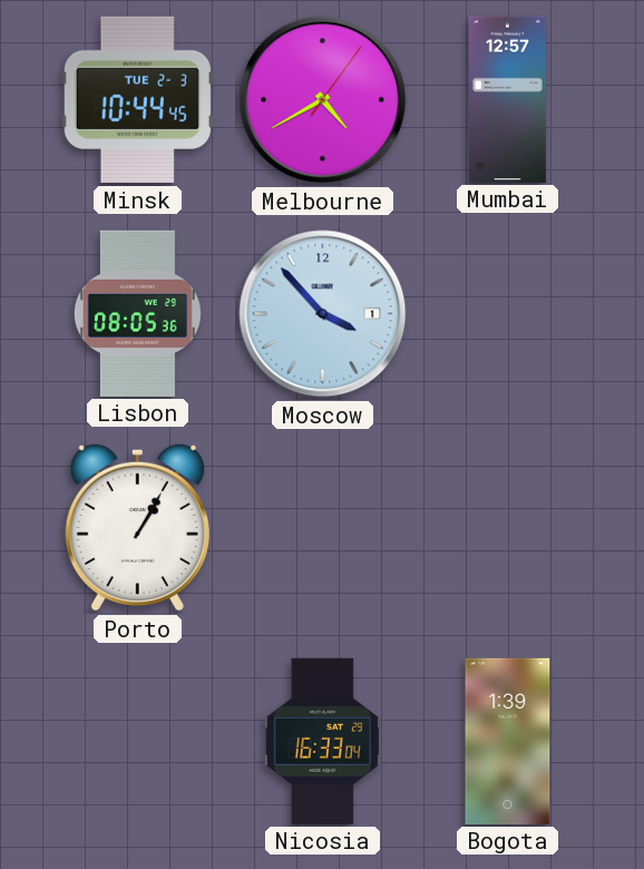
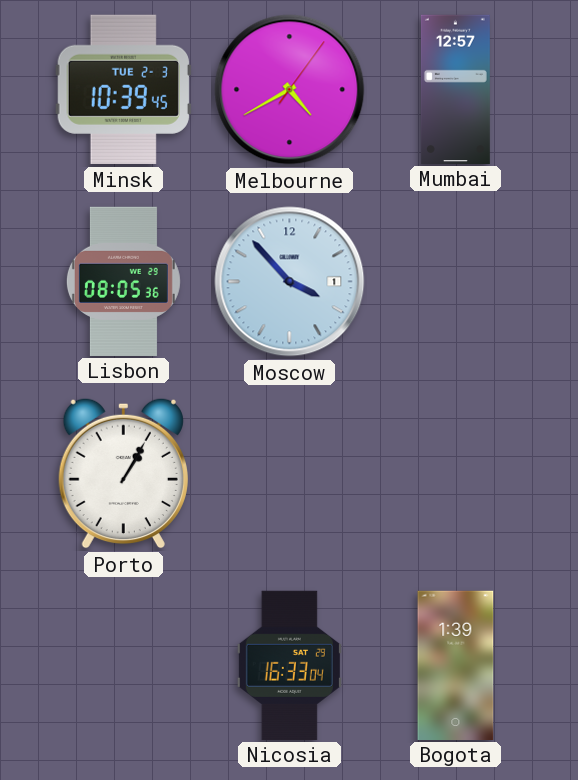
Minsk: 10:44 -> 10:39 (123, 89)
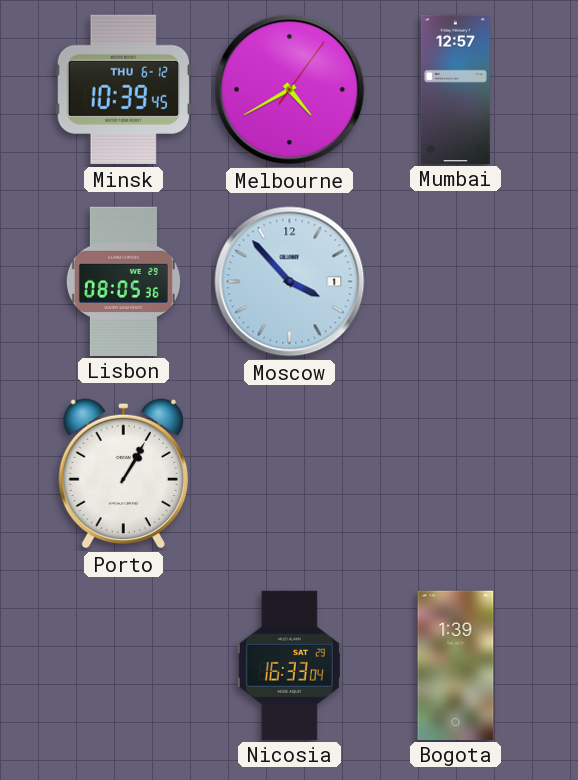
Minsk date: TUE 2-3 -> THU 6-12 (123, 89)
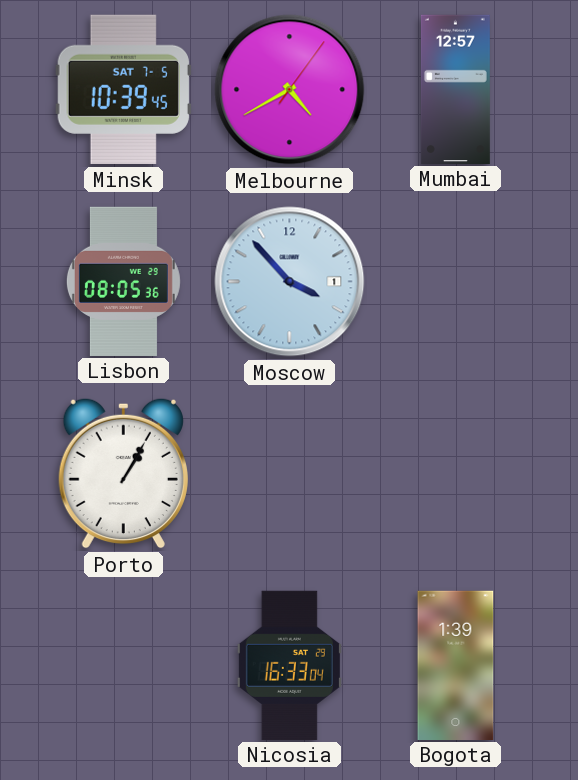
Minsk date: THU 6-12 -> SAT 7-5 (123, 89)
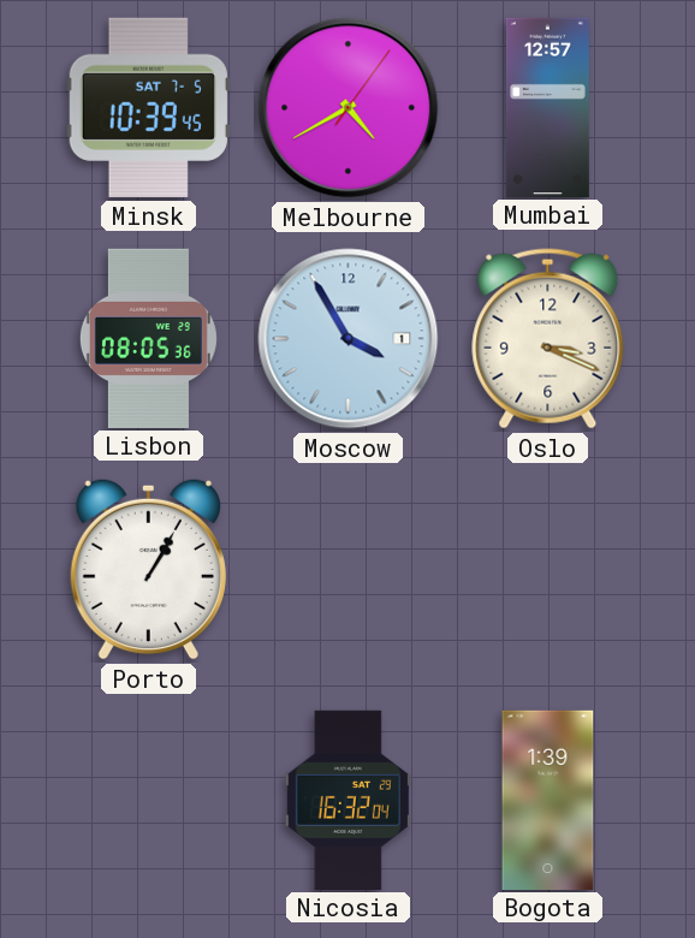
Moscow: 3:53 -> 3:55 (349, 339)
Oslo: none -> 3:19 (548, 339)
Nicosia: 16:33 -> 16:32 (348, 800)
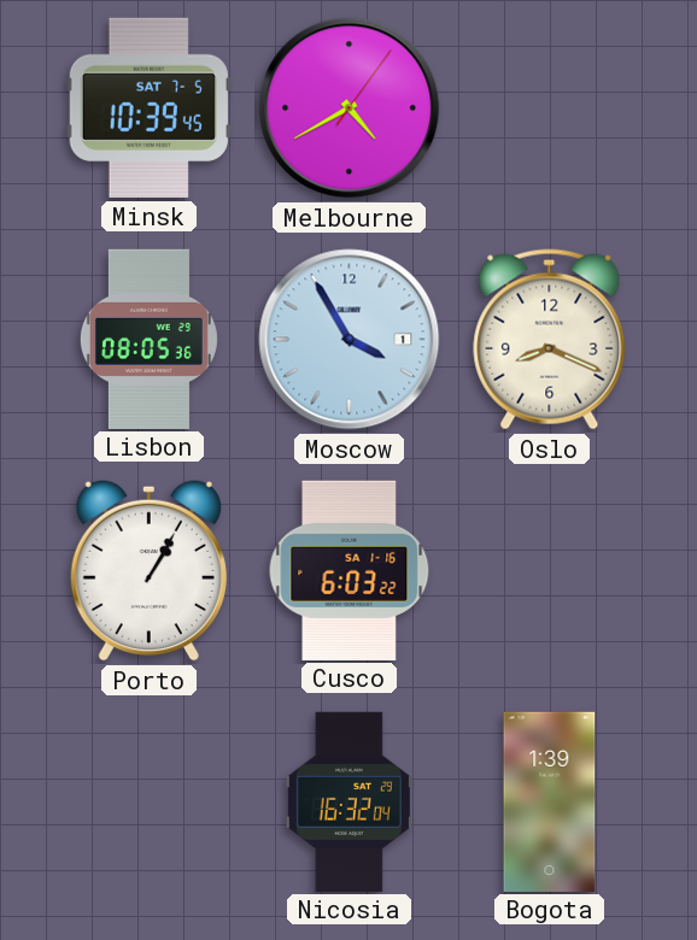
Mumbai: 12:57 -> none (547, 107)
Oslo: 3:19 -> 8:19 (550, 340)
Cusco: none -> 6:03 (350, 570)
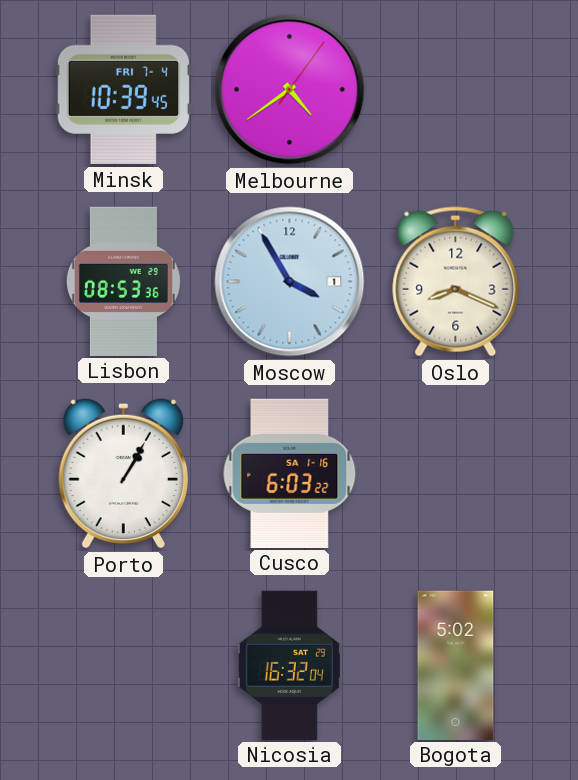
Minsk date: SAT 7-5 -> FRI 7-4 (123, 89)
Melbourne: 4:40 -> 4:39 (290, 90)
Lisbon: 08:05 -> 08:53 (123, 281)
Bogota: 1:39 -> 5:02 (456, 665)
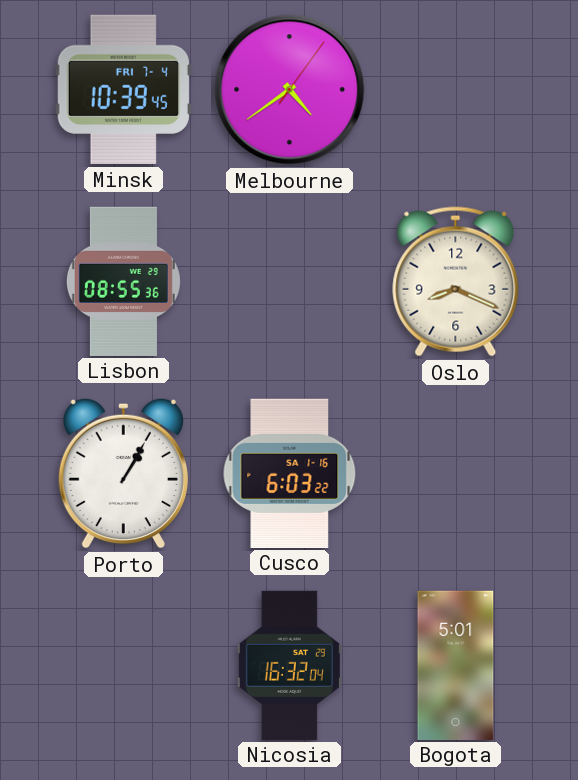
Lisbon: 08:53 -> 08:55 (123, 281)
Moscow: 3:55 -> none (290, 282)
Bogota: 5:02 -> 5:01 (456, 665)
